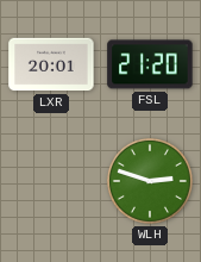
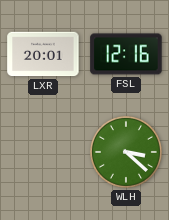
FSL: 21:20 -> 12:16 (126, 54)
WLH: 2:48 -> 3:22 (126, 152)
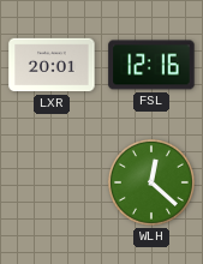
WLH: 3:22 -> 12:22 (151, 182)
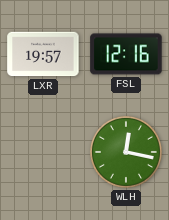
LXR: 20:01 -> 19:57 (43, 54)
WLH: 12:22 -> 12:17 (126, 152)
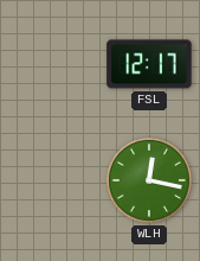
LXR: 19:57 -> none (43, 54)
FSL: 12:16 -> 12:17 (149, 64)
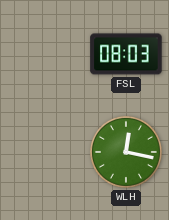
FSL: 12:17 -> 08:03 (126, 54)
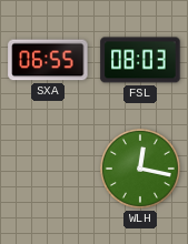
SXA: none -> 06:55 (48, 60)
